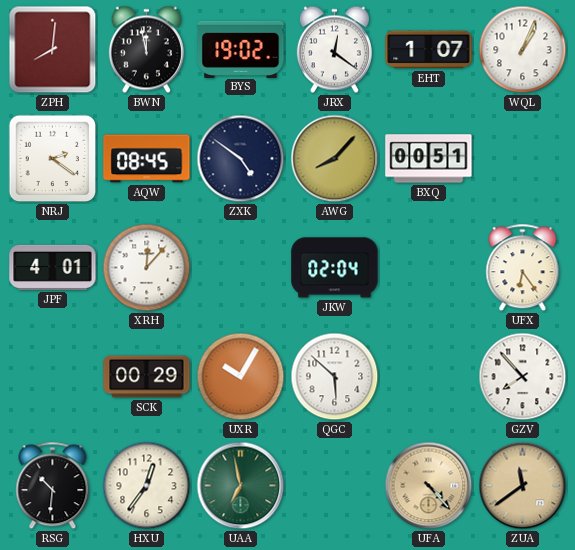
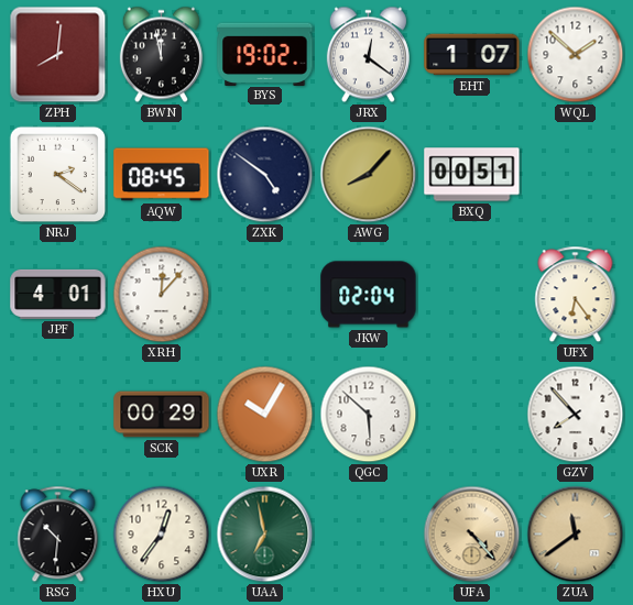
WQL: 1:04 -> 1:52 (576, 55)
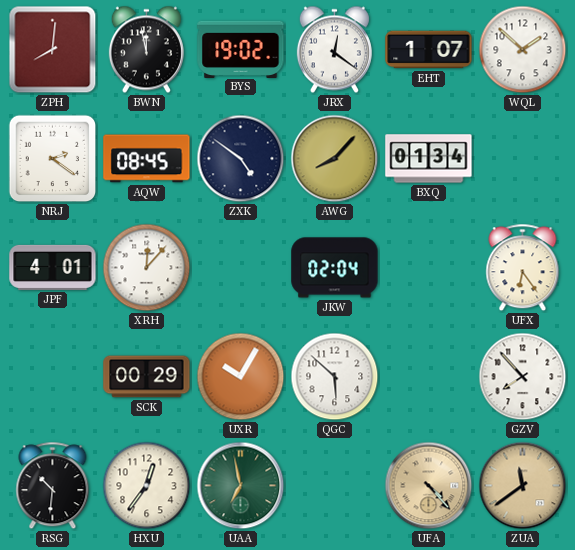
BXQ: 00:51 -> 01:34 (429, 159)
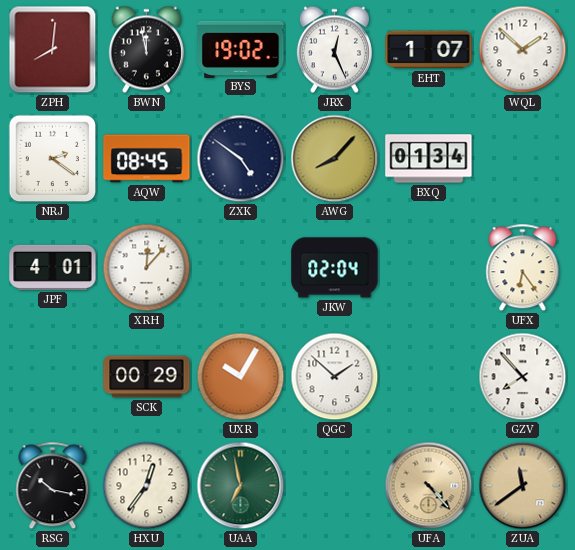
JRX: 12:21 -> 12:26 (334, 50)
QGC: 5:52 -> 1:52 (335, 377)
RSG: 10:31 -> 10:17 (53, 486)
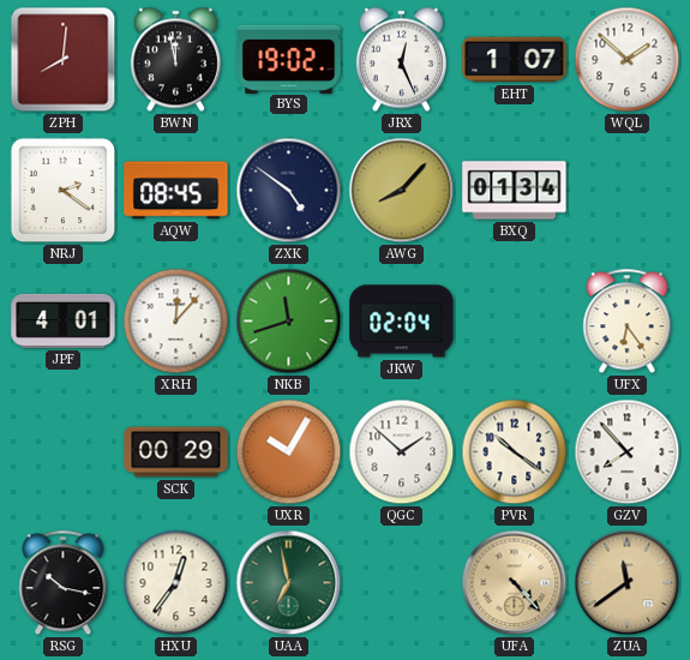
NKB: none -> 11:42 (289, 322)
PVR: none -> 10:21 (515, 452)
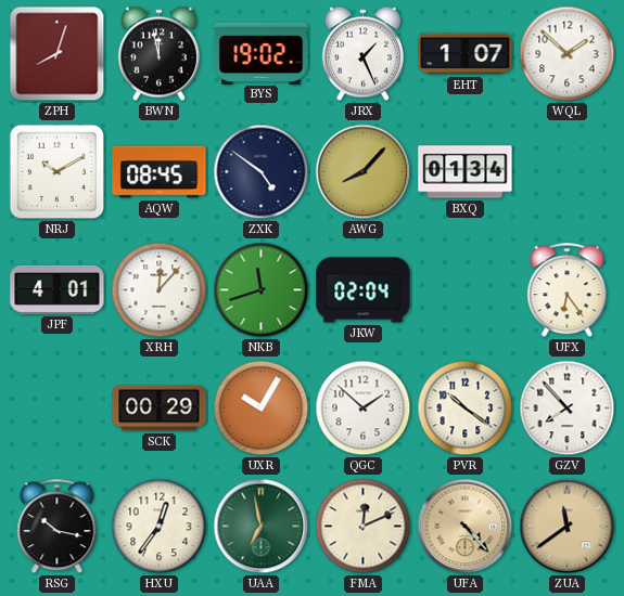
ZPH: 8:01 -> 8:03 (58, 54)
JRX: 12:26 -> 1:26 (362, 54)
NRJ: 2:21 -> 10:10 (58, 172)
FMA: none -> 12:11 (364, 527)
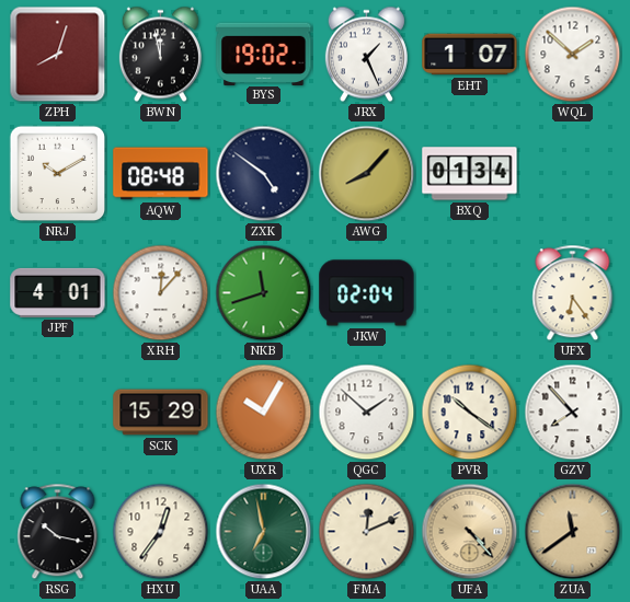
AQW: 08:45 -> 08:48 (161, 174)
SCK: 00:29 -> 15:29 (161, 413)
